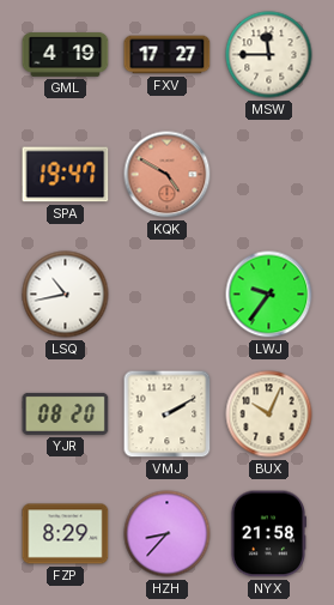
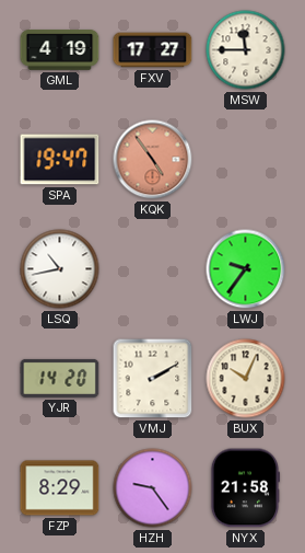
KQK: 4:50 -> 4:54 (153, 160)
YJR: 08:20 -> 14:20 (60, 378)
HZH: 8:37 -> 9:24 (153, 488)
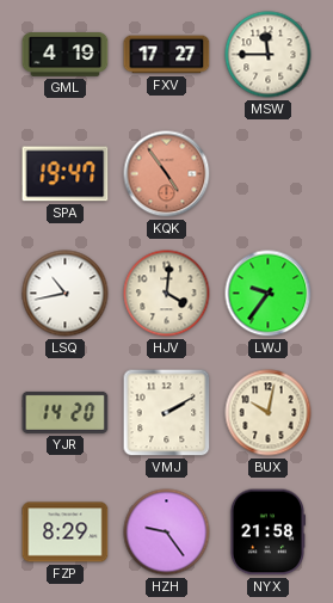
HJV: none -> 4:01 (167, 294)
BUX: 10:04 -> 10:02 (269, 413)
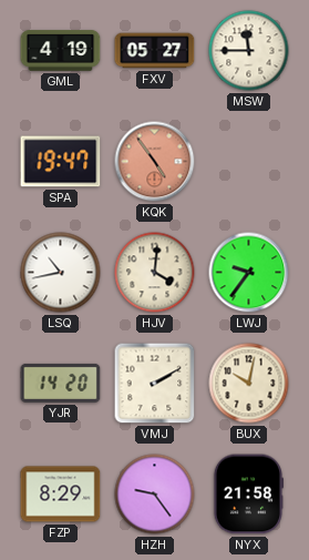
FXV: 17:27 -> 05:27 (155, 51)
